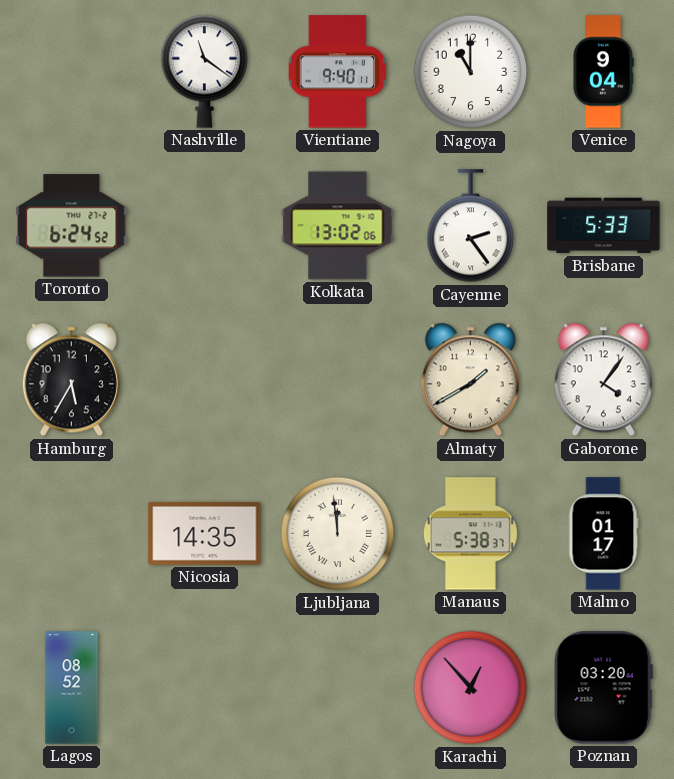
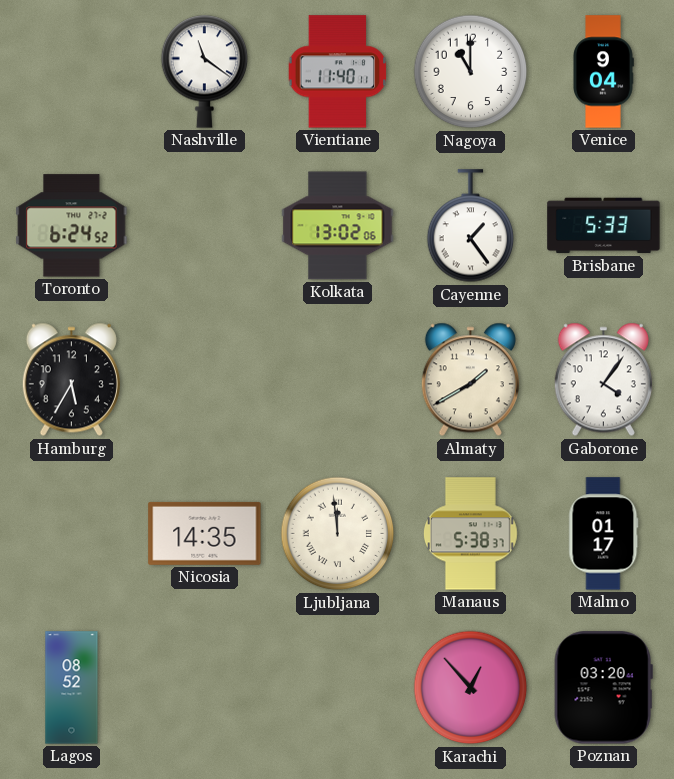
Vientiane: 9:40 -> 11:40 (338, 72)
Cayenne: 2:24 -> 1:24 (471, 226)
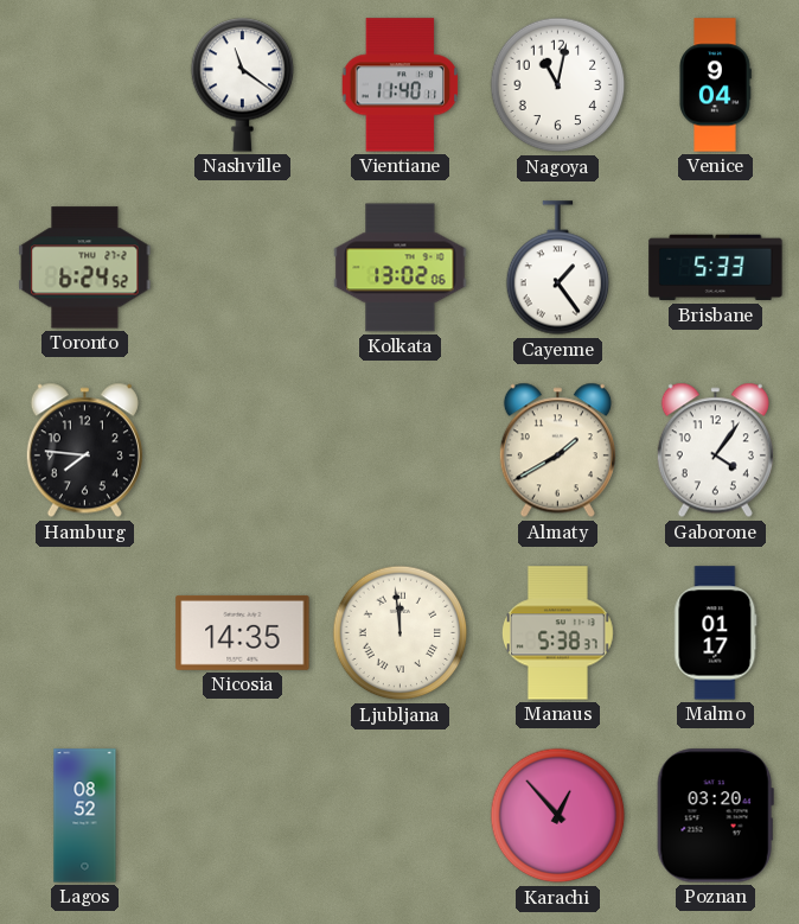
Nagoya: 11:00 -> 11:02 (558, 85)
Hamburg: 5:35 -> 7:46 (84, 451)
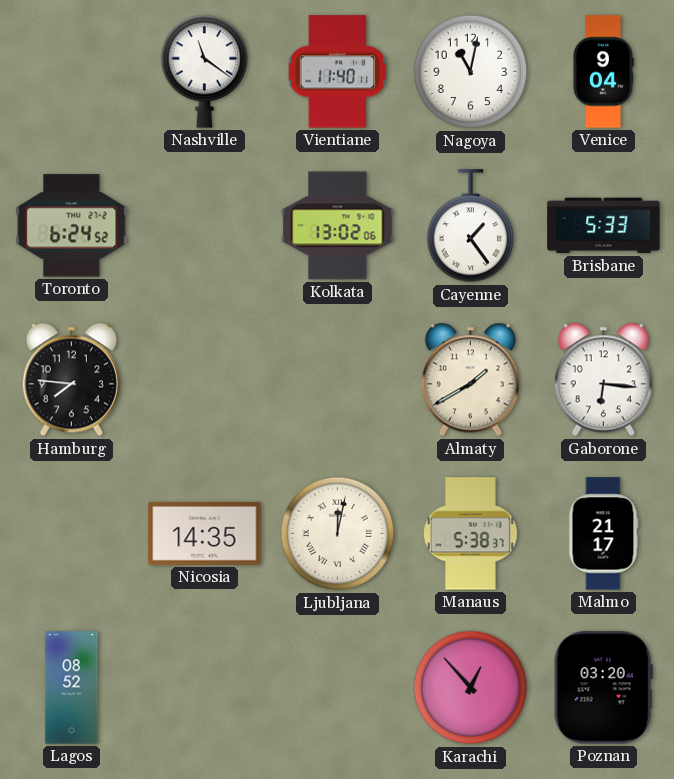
Gaborone: 4:06 -> 6:16 (603, 380)
Ljubljana: 11:59 -> 12:02 (338, 534)
Malmo: 01:17 -> 21:17 (604, 534)
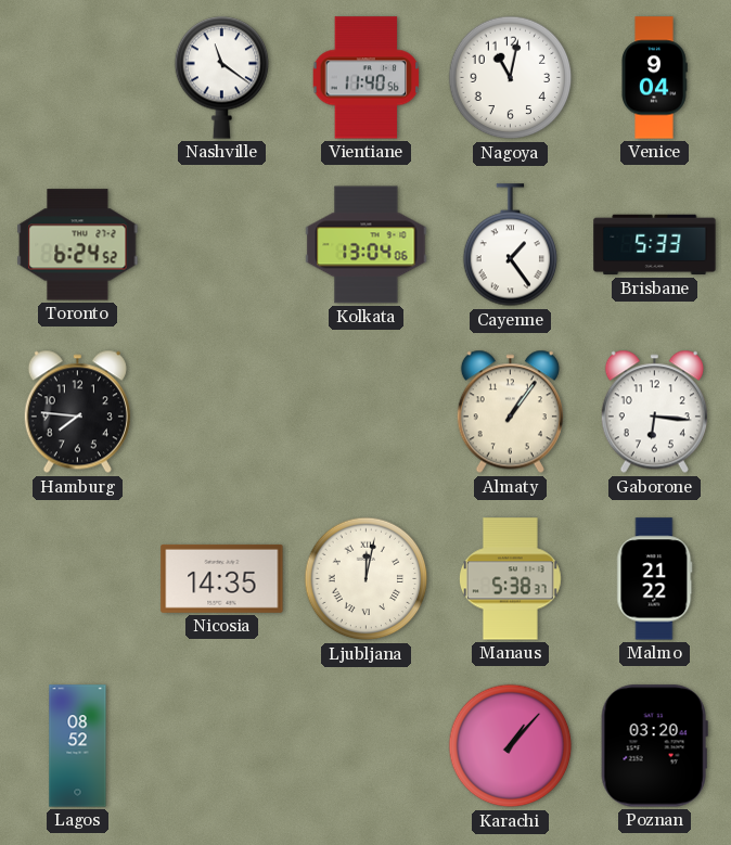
Vientiane: 11:40:11 -> 11:40:56 (367, 78)
Kolkata: 13:02 -> 13:04 (367, 245)
Almaty: 1:40 -> 1:06 (510, 412)
Malmo: 21:17 -> 21:22 (655, 579)
Karachi: 12:53 -> 1:07 (511, 746)
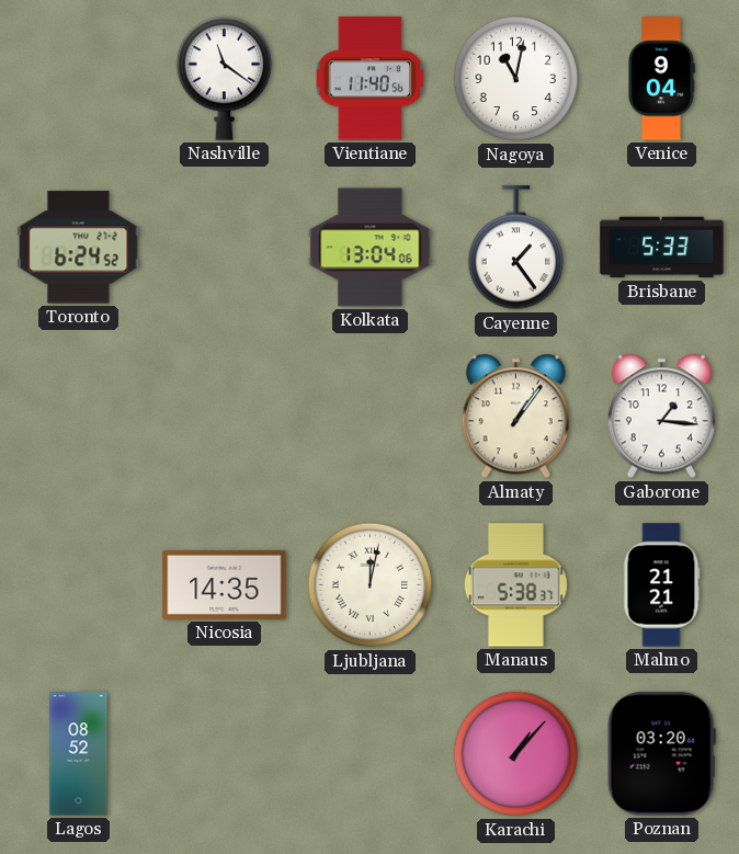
Hamburg: 7:46 -> none (77, 412)
Gaborone: 6:16 -> 1:16 (661, 417)
Malmo: 21:22 -> 21:21 (662, 585)
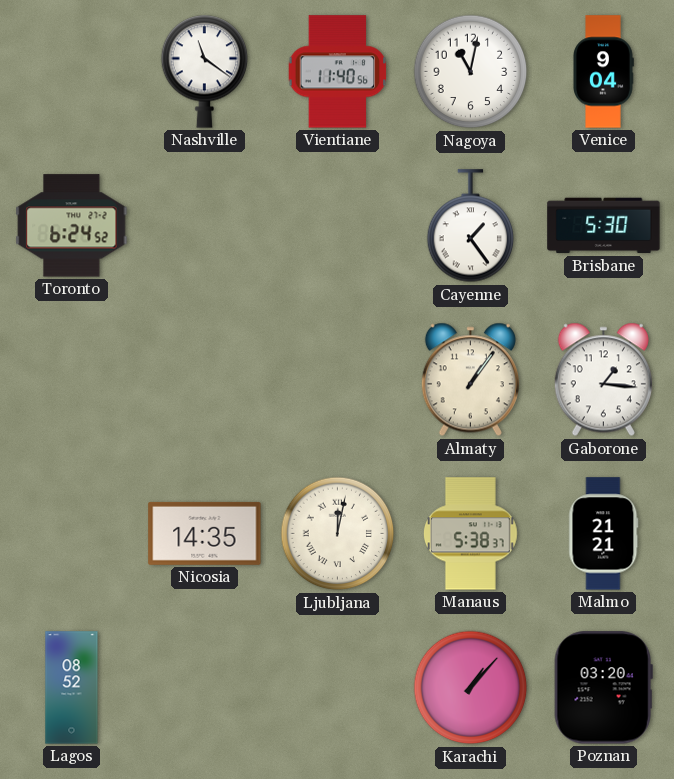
Kolkata: 13:04 -> none (371, 248)
Brisbane: 5:33 -> 5:30 (604, 226)
